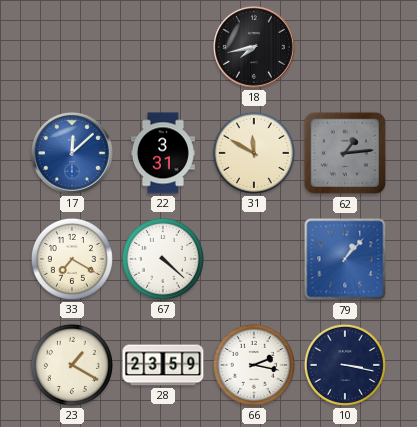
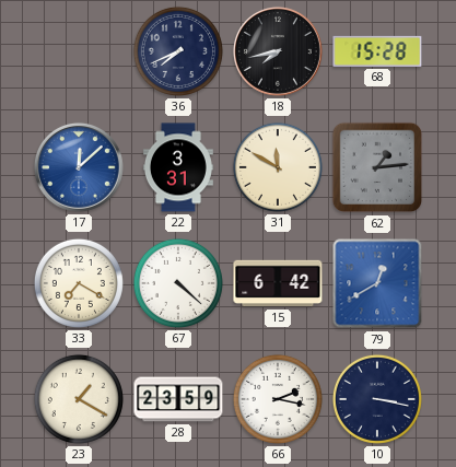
36: none -> 7:41 (178, 51)
68: none -> 15:28 (377, 51)
15: none -> 6:42 (278, 283)
79: 1:07 -> 12:40 (377, 283)
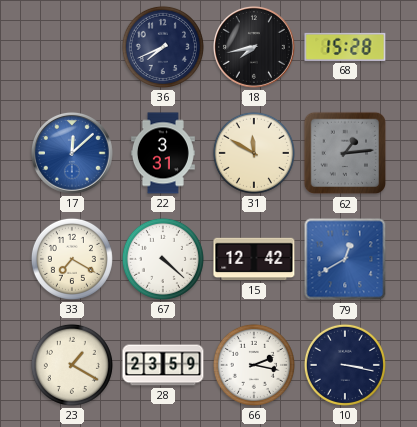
15: 6:42 -> 12:42 (254, 259)
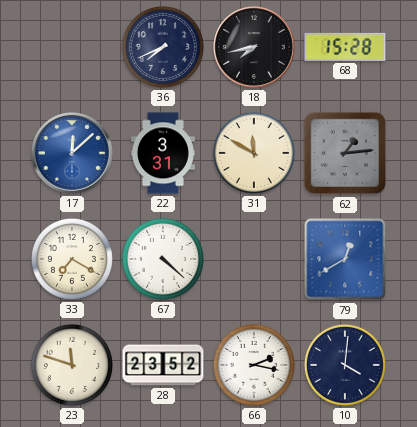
15: 12:42 -> none (254, 259)
23: 1:20 -> 11:48 (72, 365)
28: 23:59 -> 23:52 (163, 365)
10: 3:17 -> 4:01 (345, 365)
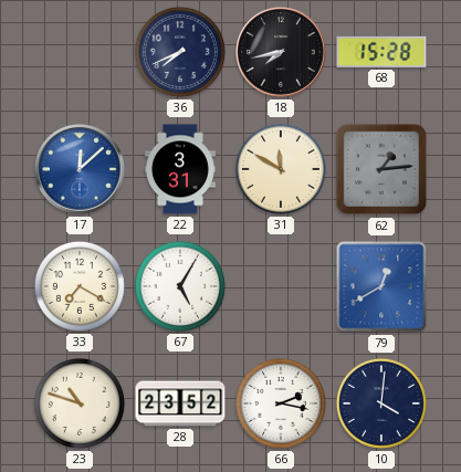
67: 4:22 -> 5:05 (180, 286)
23: 11:48 -> 10:48 (80, 403)
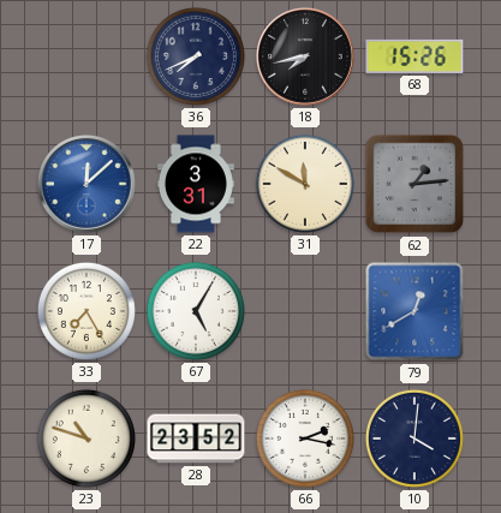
68: 15:28 -> 15:26 (414, 56)
33: 7:20 -> 7:25 (87, 311)
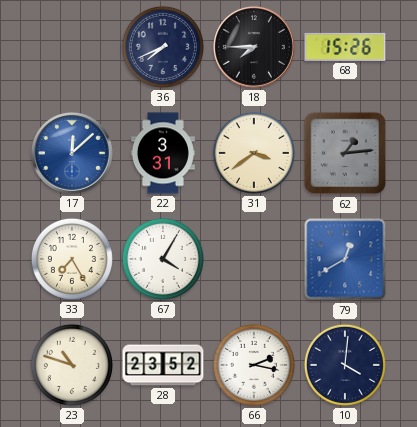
18: 7:43 -> 7:45 (254, 47)
31: 11:50 -> 3:39 (254, 153)
67: 5:05 -> 4:05 (163, 259)
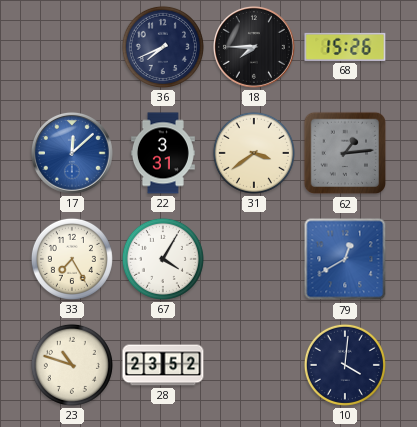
66: 2:17 -> none (254, 365)
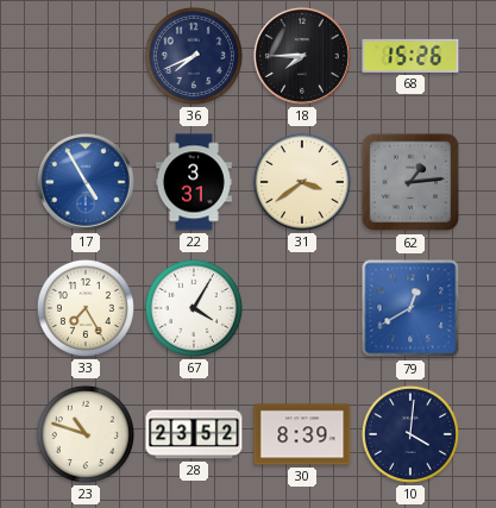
17: 12:08 -> 4:55 (86, 182)
30: none -> 8:39 (302, 434)
